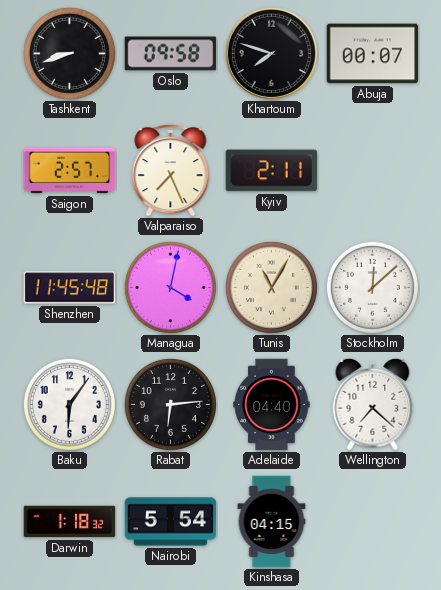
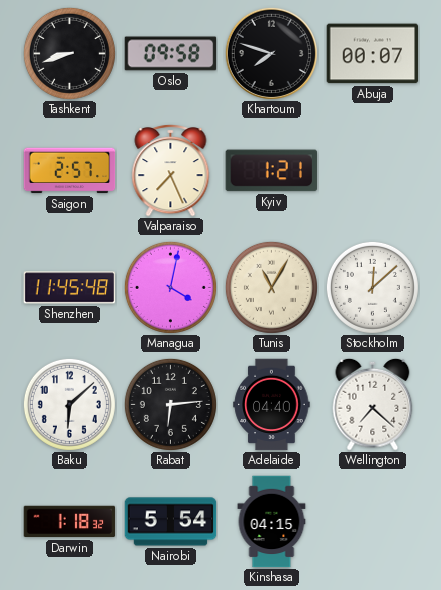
Kyiv: 2:11 -> 1:21 (272, 171)
Baku: 6:06 -> 6:08 (69, 404)
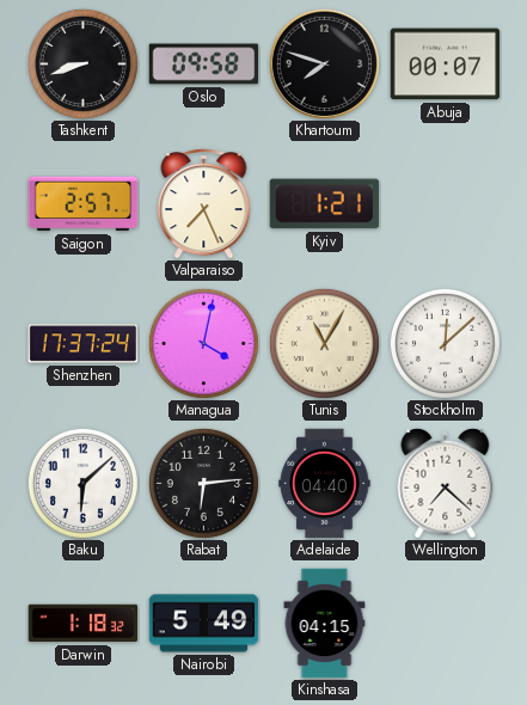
Shenzhen: 11:45 -> 17:37 (84, 344)
Nairobi: 5:54 -> 5:49 (204, 624)
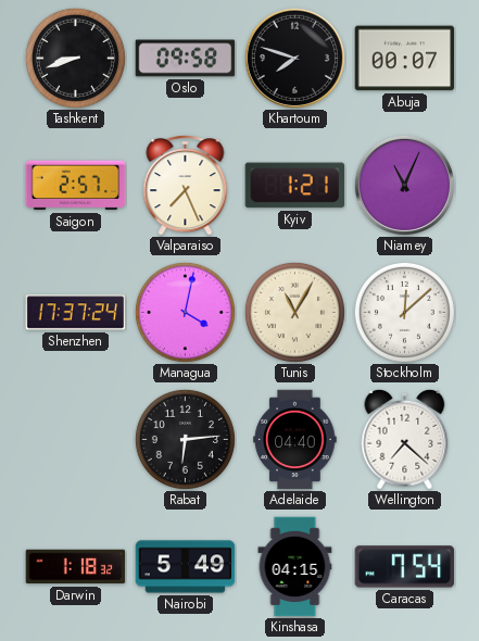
Niamey: none -> 11:04 (404, 185)
Baku: 6:08 -> none (82, 483)
Caracas: none -> 7:54 (405, 567)
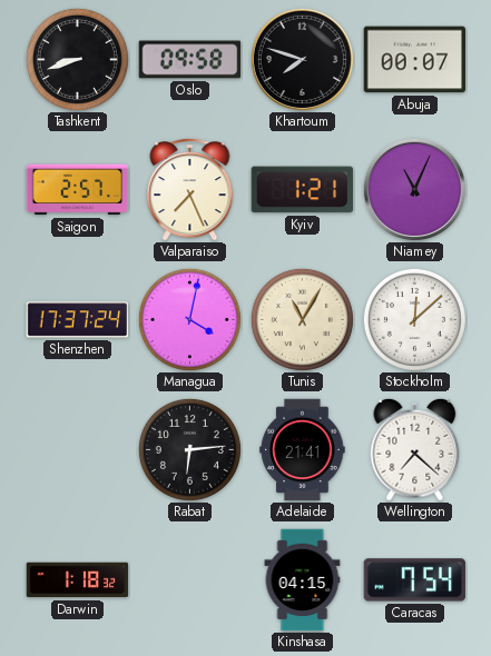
Adelaide: 04:40 -> 21:41 (303, 450)
Nairobi: 5:49 -> none (186, 567)
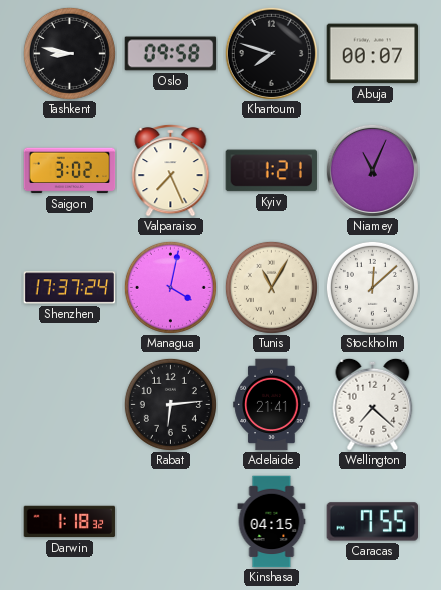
Tashkent: 8:42 -> 8:47 (69, 53)
Saigon: 2:57 -> 3:02 (70, 171)
Caracas: 7:54 -> 7:55 (373, 522)
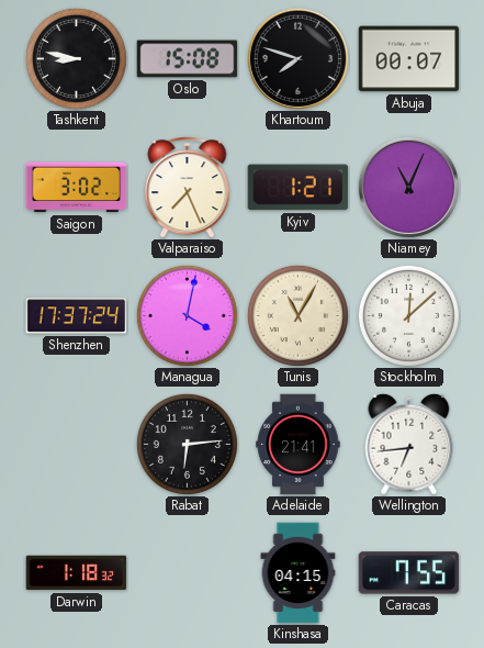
Oslo: 09:58 -> 15:08 (188, 59)
Wellington: 7:22 -> 6:44 (409, 444)
